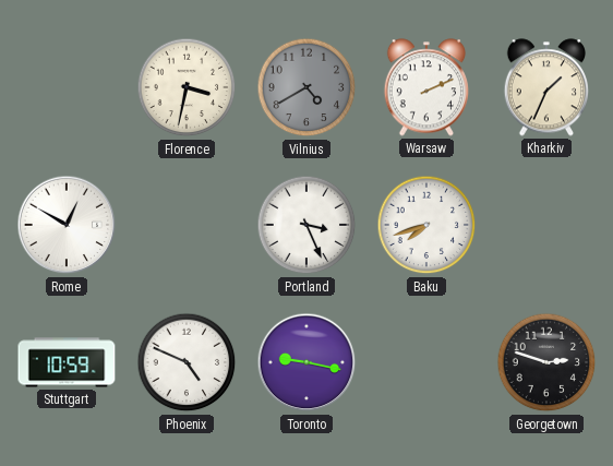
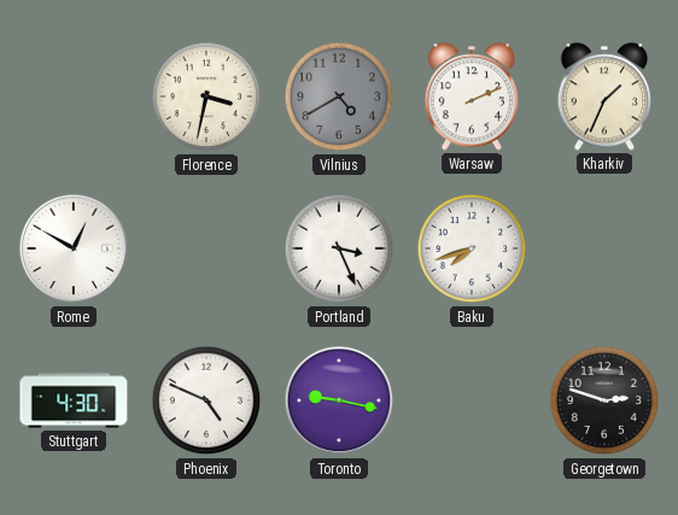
Stuttgart: 10:59 -> 4:30 (74, 400)
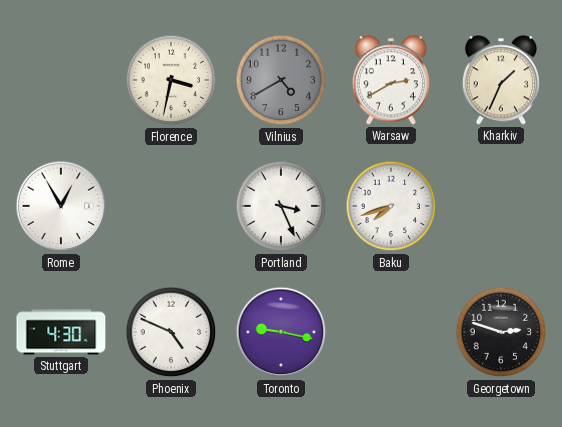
Warsaw: 2:11 -> 2:40 (390, 80)
Rome: 12:50 -> 12:55 (61, 206)
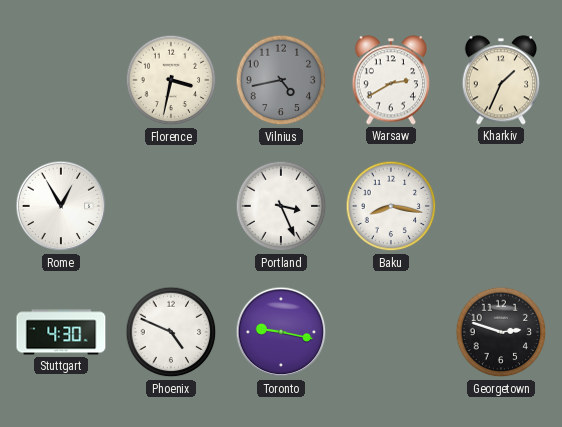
Vilnius: 4:40 -> 4:43 (281, 80)
Baku: 7:42 -> 8:17 (391, 206)
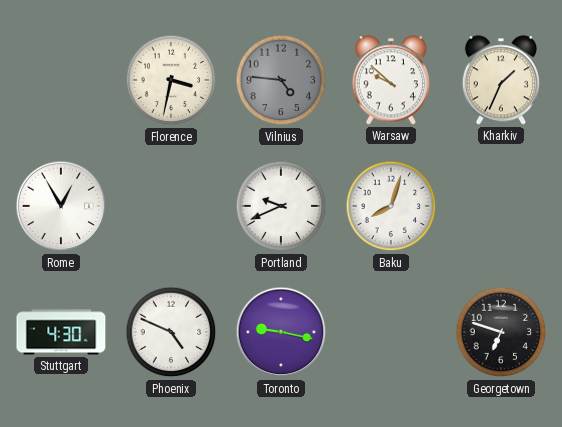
Vilnius: 4:43 -> 4:46 (281, 80)
Warsaw: 2:40 -> 9:52 (390, 80)
Portland: 3:26 -> 9:41 (281, 206)
Baku: 8:17 -> 8:03 (391, 206)
Georgetown: 2:48 -> 6:48 (501, 332)
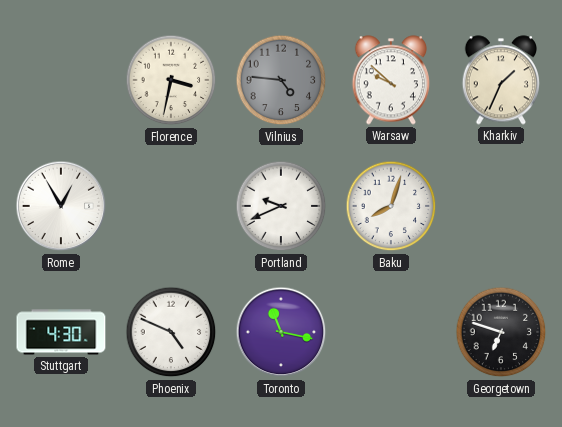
Toronto: 9:17 -> 11:17 (281, 332)
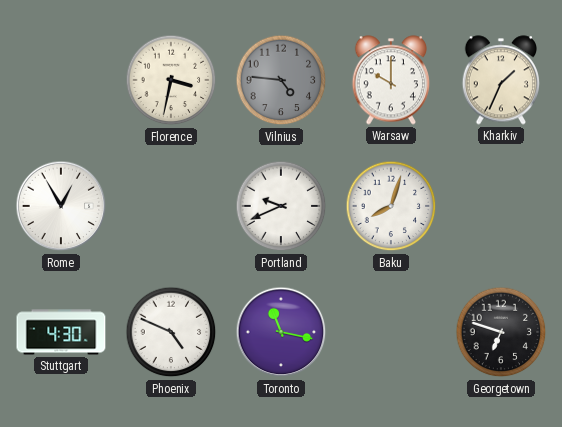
Warsaw: 9:52 -> 10:00 (390, 80)
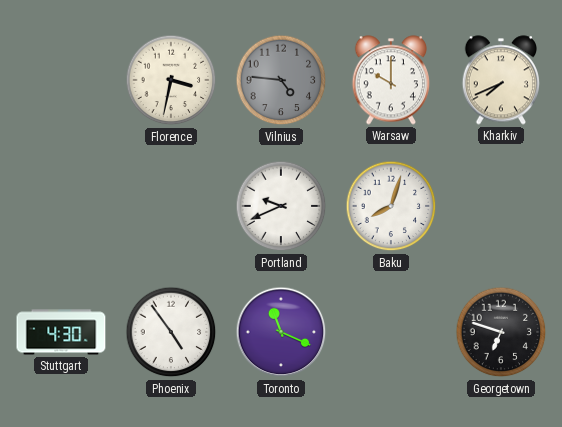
Kharkiv: 1:34 -> 7:41 (500, 80)
Rome: 12:55 -> none (61, 206)
Phoenix: 4:49 -> 4:54 (171, 332)
Toronto: 11:17 -> 11:19 (281, 332)
